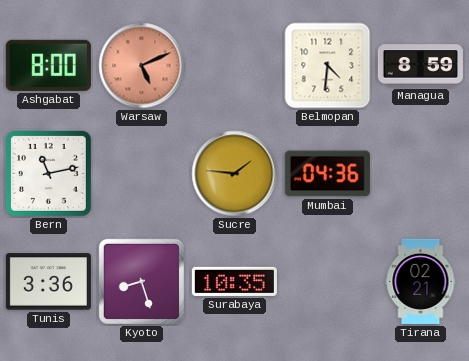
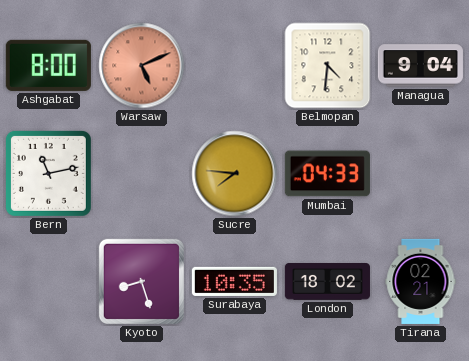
Managua: 8:59 -> 9:04 (420, 66)
Sucre: 1:46 -> 7:46 (235, 174)
Mumbai: 04:36 -> 04:33 (327, 174)
Tunis: 3:36 -> none (48, 282)
London: none -> 18:02 (327, 282)
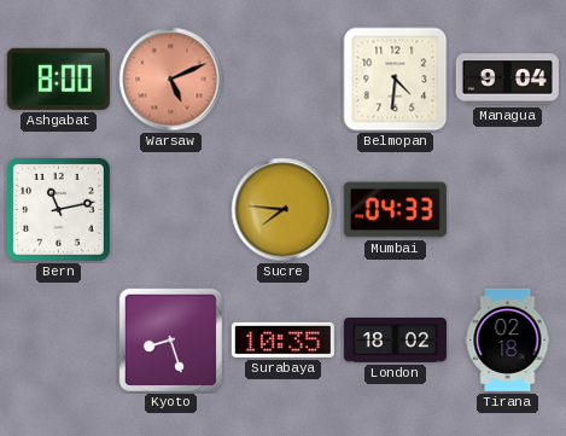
Tirana: 02:21 -> 02:18 (508, 339)
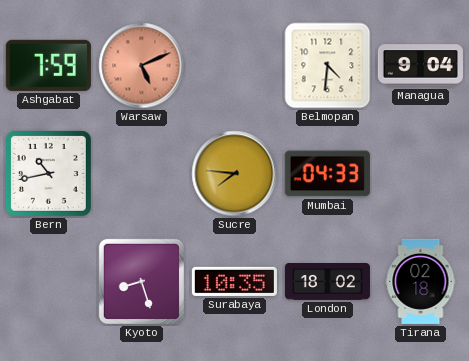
Ashgabat: 8:00 -> 7:59 (48, 65)
Bern: 11:13 -> 10:43 (48, 173)
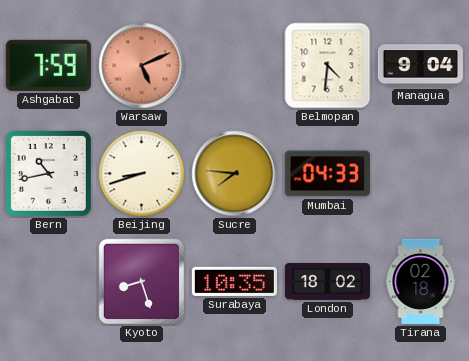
Beijing: none -> 8:42 (142, 174)
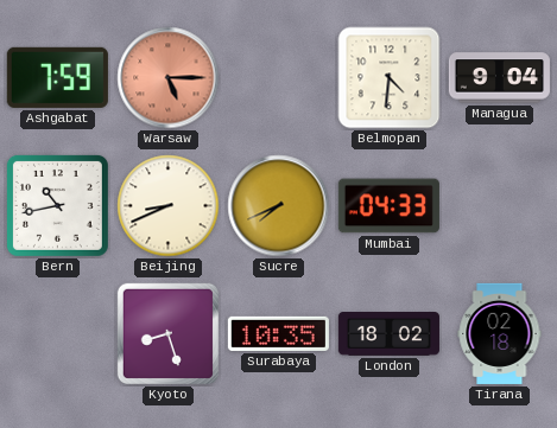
Warsaw: 5:11 -> 5:15 (169, 78)
Beijing: 8:42 -> 8:41 (169, 206)
Sucre: 7:46 -> 7:41 (279, 206)
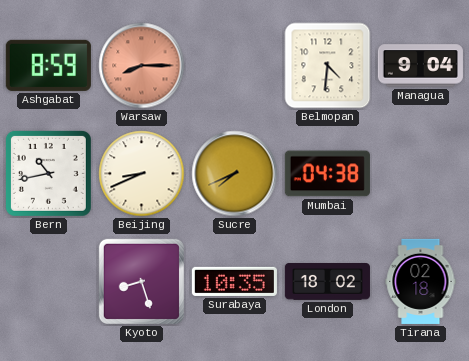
Ashgabat: 7:59 -> 8:59 (48, 65)
Warsaw: 5:15 -> 8:15 (142, 66)
Mumbai: 04:33 -> 04:38 (327, 174)
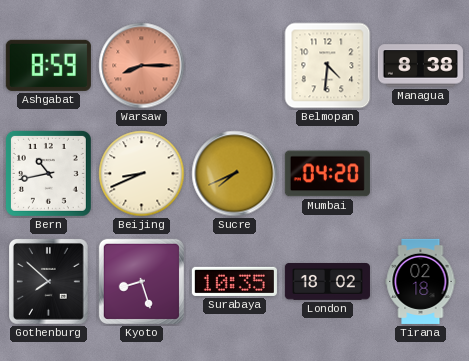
Managua: 9:04 -> 8:38 (420, 66)
Mumbai: 04:38 -> 04:20 (327, 174)
Gothenburg: none -> 7:52 (49, 282)
